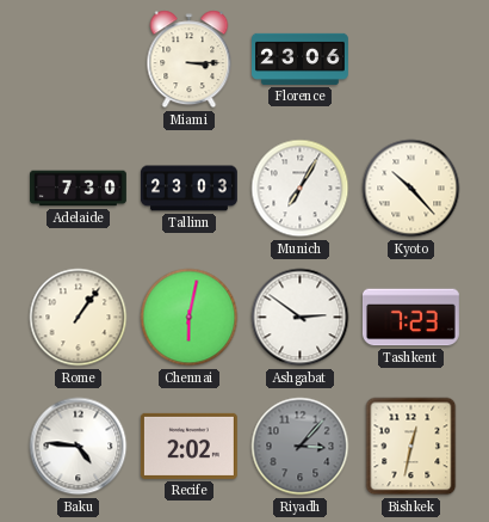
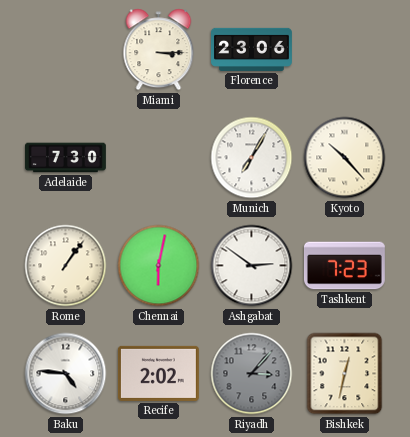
Tallinn: 23:03 -> none (188, 189)
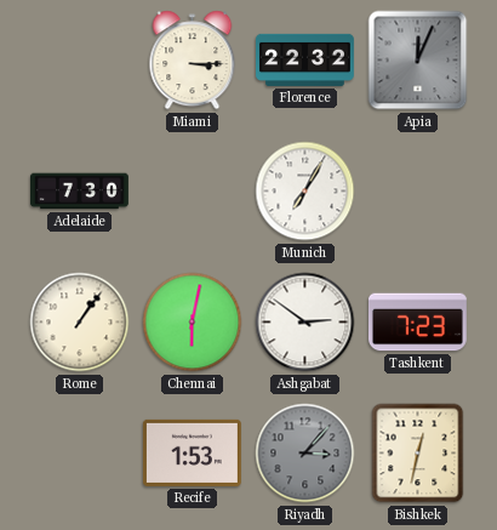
Florence: 23:06 -> 22:32 (305, 59)
Apia: none -> 12:04 (418, 61)
Kyoto: 10:23 -> none (345, 158)
Baku: 4:46 -> none (66, 374)
Recife: 2:02 -> 1:53 (192, 452)
